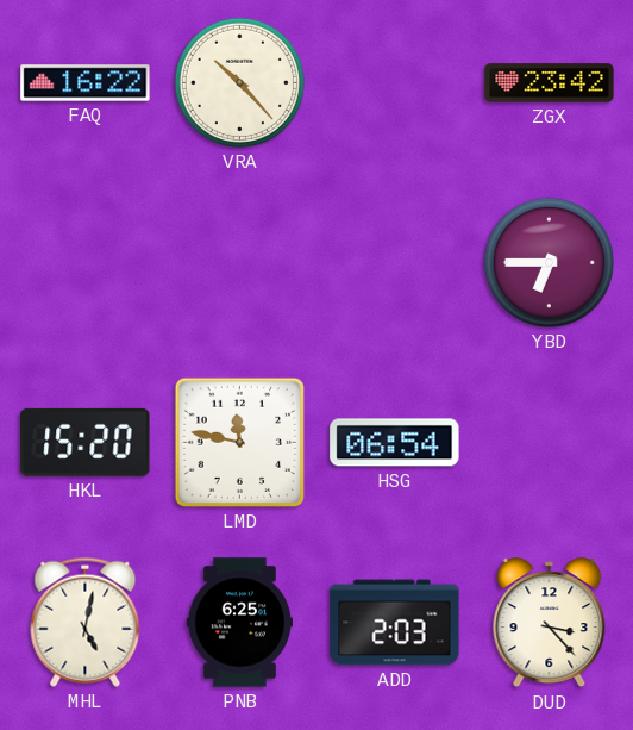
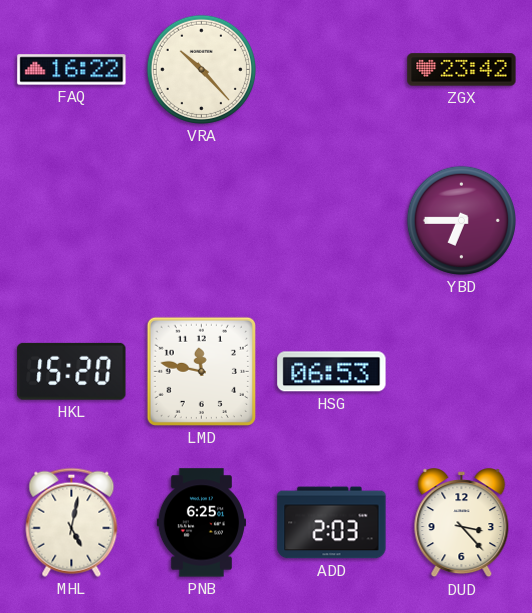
HSG: 06:54 -> 06:53 (332, 372)
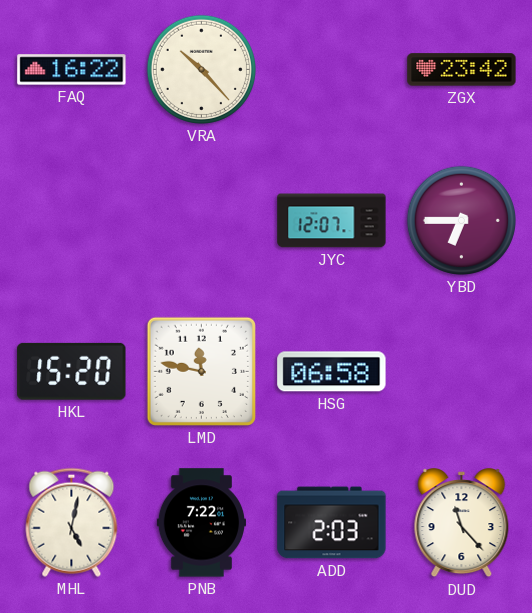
JYC: none -> 12:07 (332, 221)
HSG: 06:53 -> 06:58 (332, 372)
PNB: 6:25 -> 7:22 (201, 523)
DUD: 3:23 -> 11:23 (462, 523)
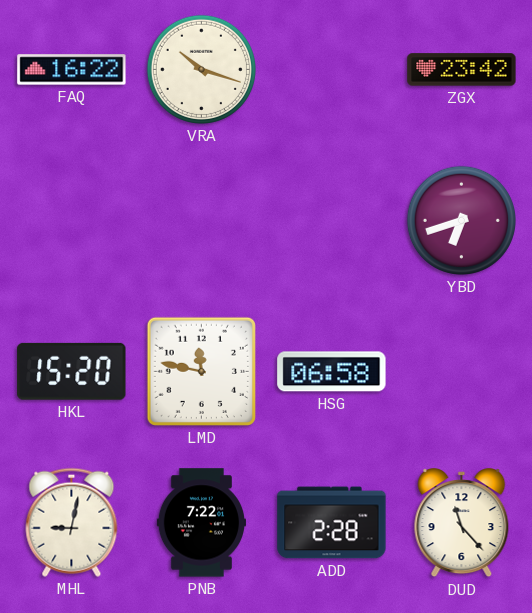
VRA: 10:23 -> 10:18 (201, 69)
JYC: 12:07 -> none (332, 221)
YBD: 6:45 -> 6:42 (461, 220)
MHL: 5:02 -> 9:02 (72, 522)
ADD: 2:03 -> 2:28 (332, 523)
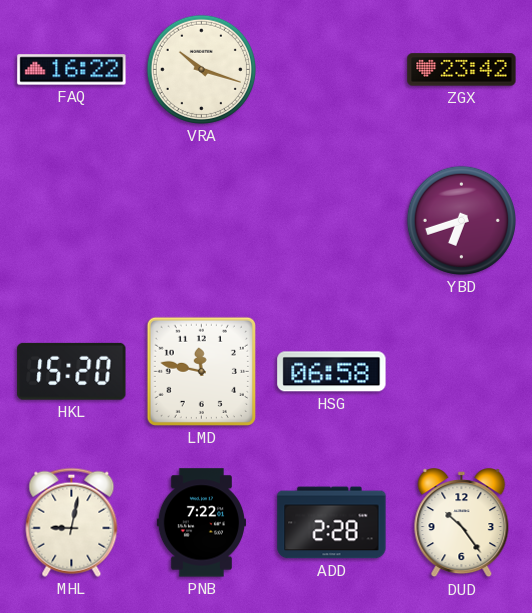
DUD: 11:23 -> 10:24 (462, 523)
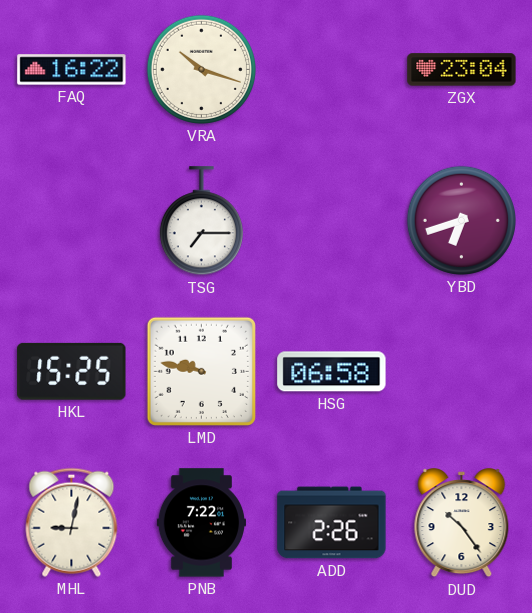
ZGX: 23:42 -> 23:04 (462, 70)
TSG: none -> 7:15 (201, 221)
HKL: 15:20 -> 15:25 (72, 371)
LMD: 11:47 -> 9:47 (201, 371)
ADD: 2:28 -> 2:26 (332, 523)
